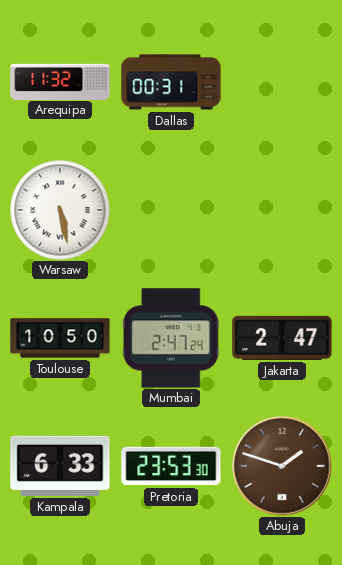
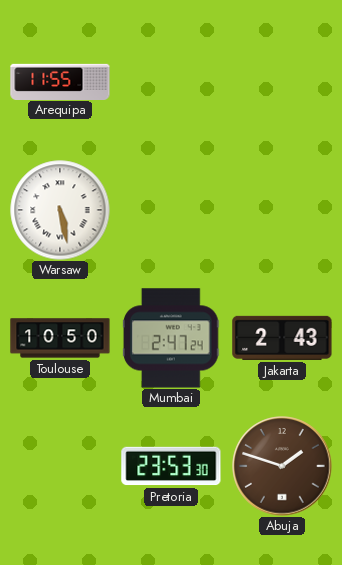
Arequipa: 11:32 -> 11:55 (60, 81)
Dallas: 00:31 -> none (171, 82)
Jakarta: 2:47 -> 2:43 (282, 338)
Kampala: 6:33 -> none (60, 466)
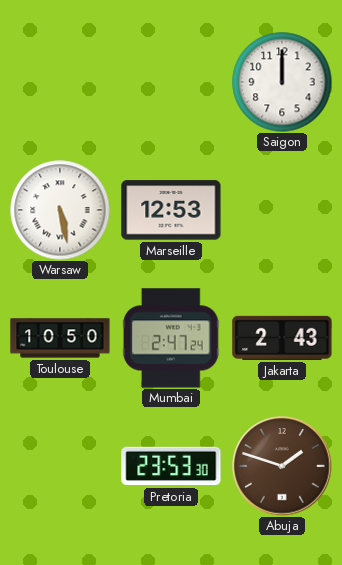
Arequipa: 11:55 -> none (60, 81)
Saigon: none -> 12:00 (282, 82)
Marseille: none -> 12:53 (171, 210)
